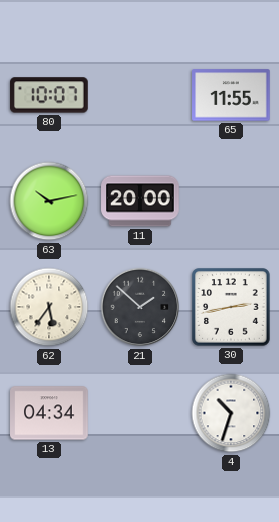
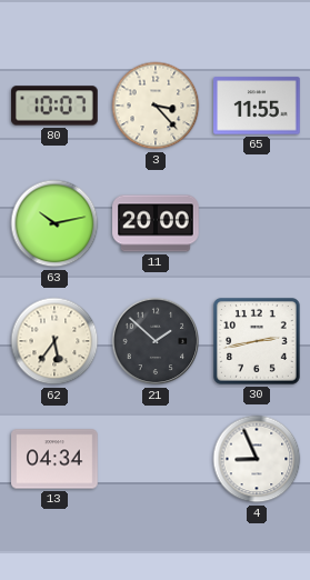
3: none -> 3:23 (156, 106)
4: 10:33 -> 8:56 (257, 459)
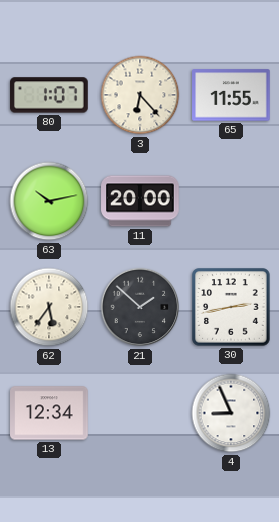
80: 10:07 -> 1:07 (49, 95)
3: 3:23 -> 6:23 (140, 95)
13: 04:34 -> 12:34 (49, 413)
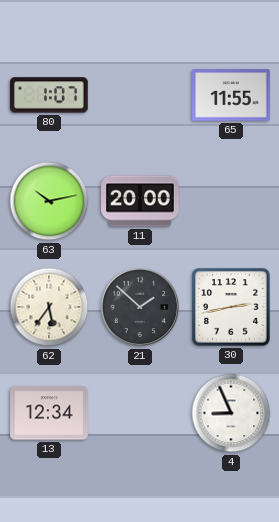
3: 6:23 -> none (140, 95)
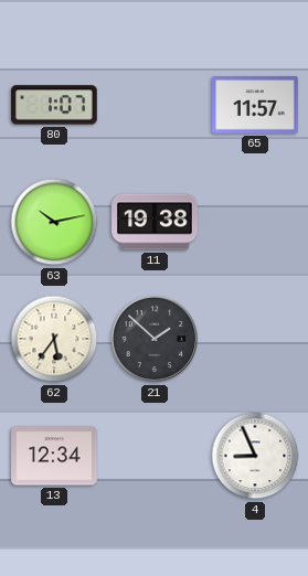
65: 11:55 -> 11:57 (255, 105)
11: 20:00 -> 19:38 (155, 222)
30: 2:43 -> none (231, 307)
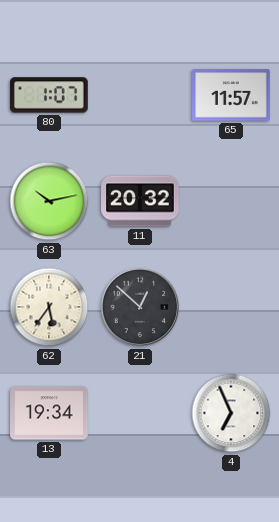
11: 19:38 -> 20:32 (140, 201)
21: 1:52 -> 12:52 (140, 307)
13: 12:34 -> 19:34 (49, 413)
4: 8:56 -> 6:56 (231, 413)
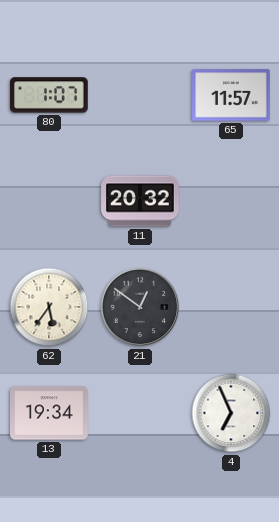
63: 10:13 -> none (49, 201)
21: 12:52 -> 12:51 (140, 307)
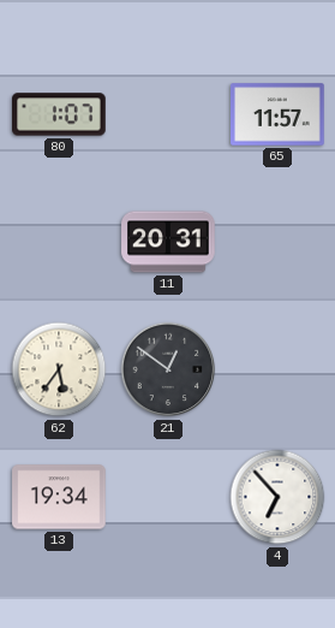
11: 20:32 -> 20:31 (168, 242)
4: 6:56 -> 6:53 (277, 497)
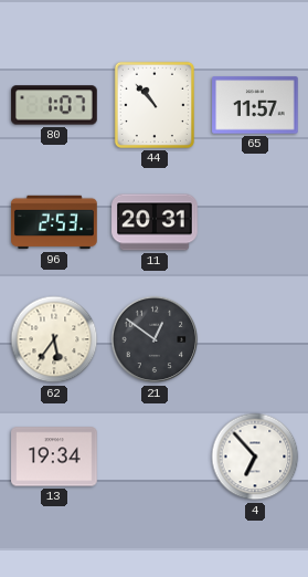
44: none -> 10:53 (155, 105)
96: none -> 2:53 (54, 222)
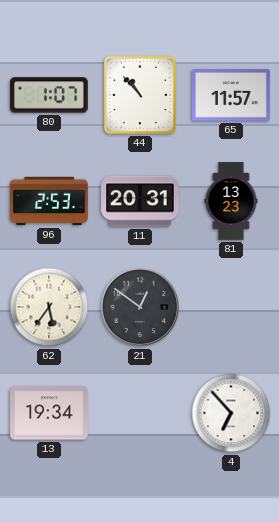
81: none -> 13:23 (231, 201)
